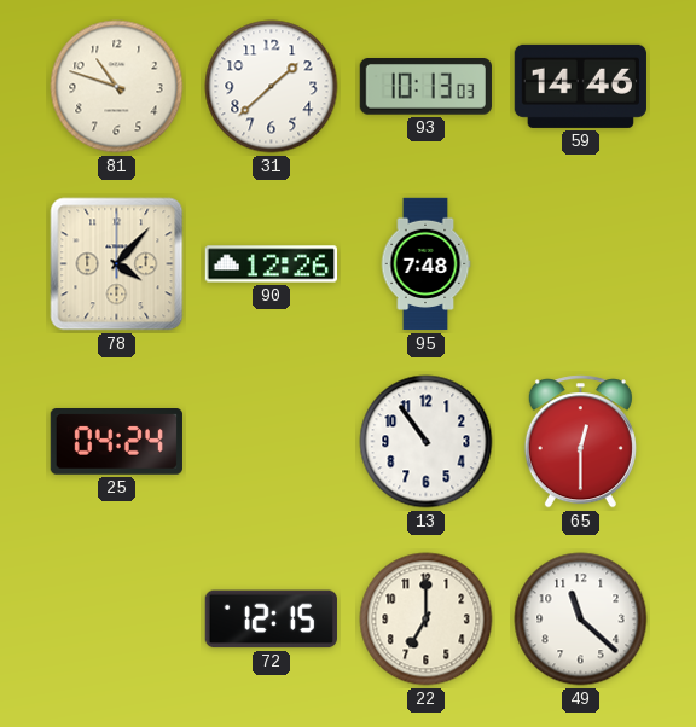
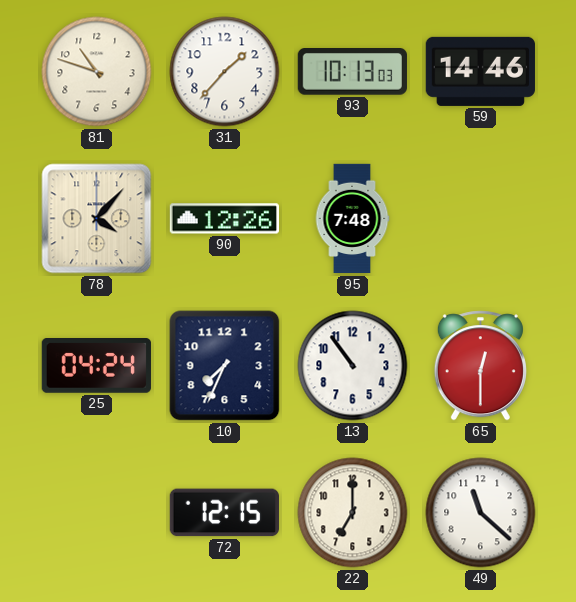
31: 1:38 -> 1:37 (225, 72)
10: none -> 7:34 (225, 366)
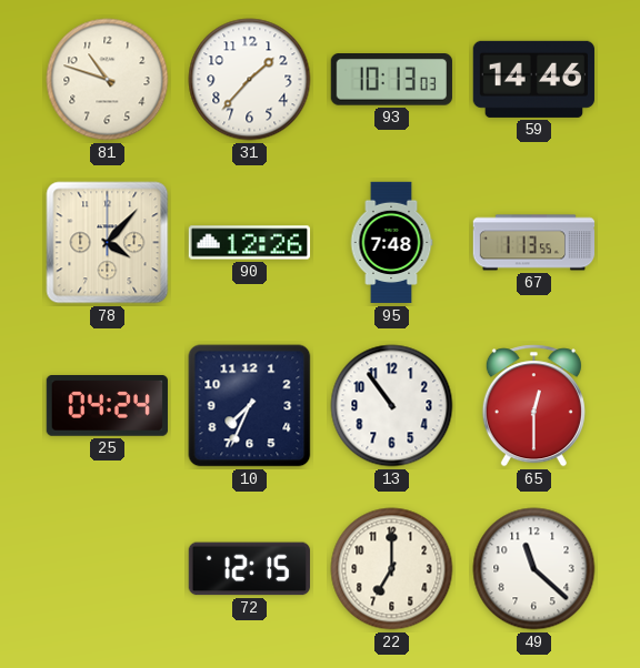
67: none -> 1:13 (534, 243)
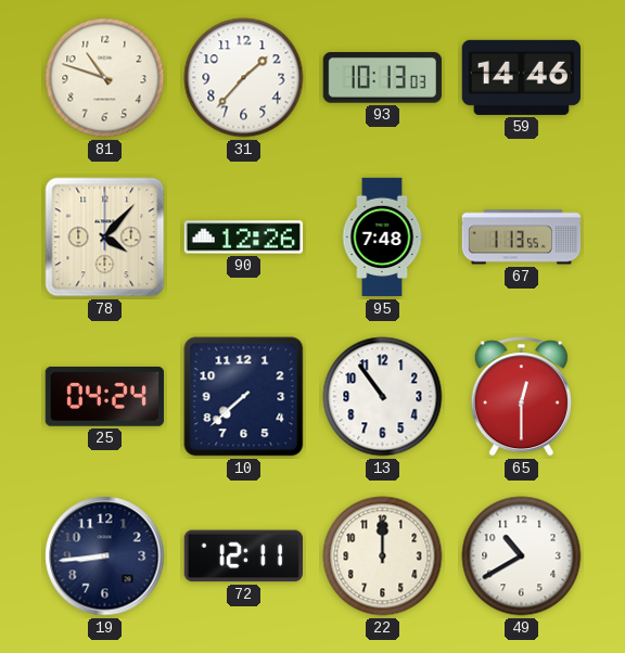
10: 7:34 -> 7:38 (244, 397)
19: none -> 8:44 (105, 556)
72: 12:15 -> 12:11 (243, 556)
22: 7:00 -> 12:00 (383, 556)
49: 11:22 -> 10:40 (522, 556)
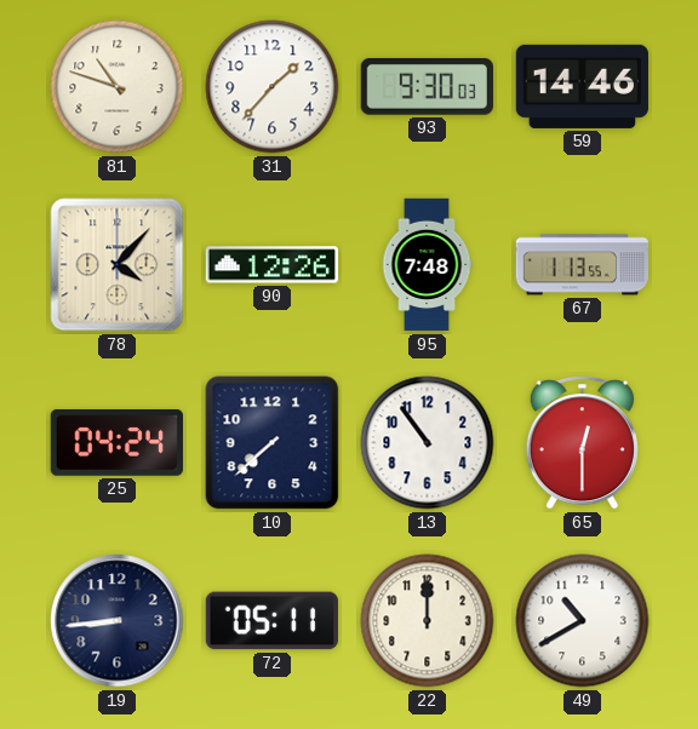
93: 10:13 -> 9:30 (427, 87)
72: 12:11 -> 05:11 (271, 621)
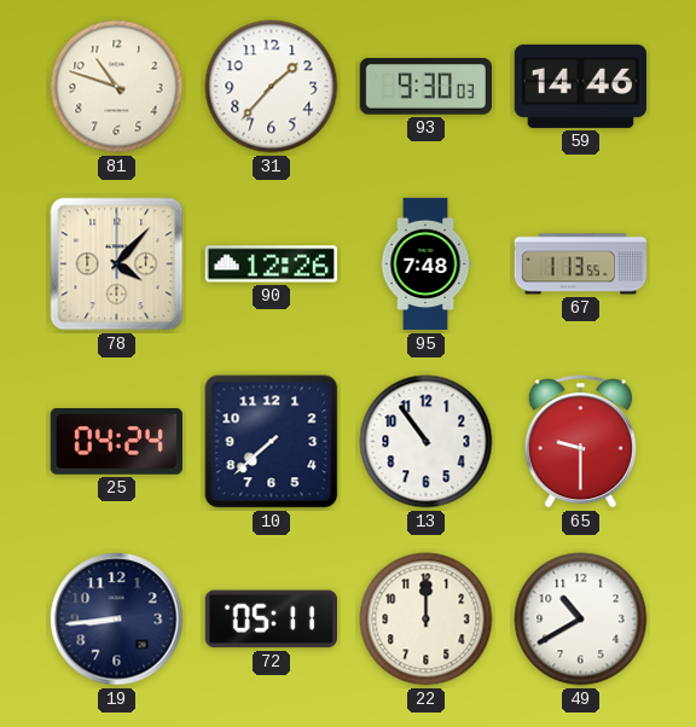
65: 12:30 -> 9:30 (580, 442)
